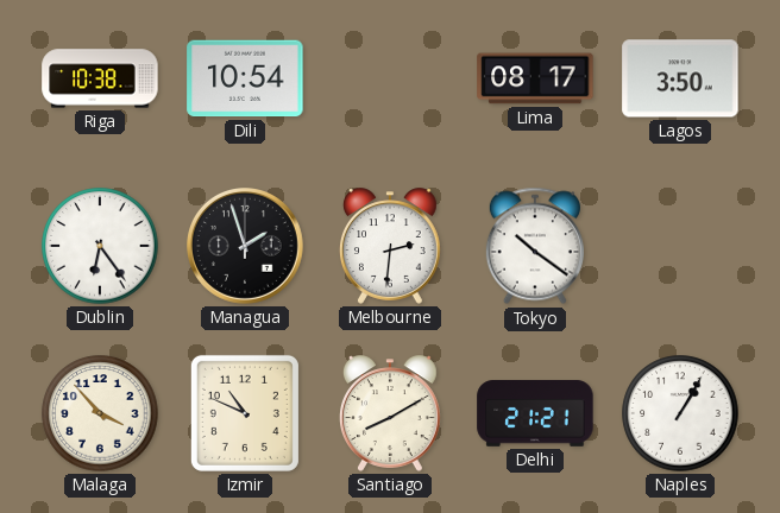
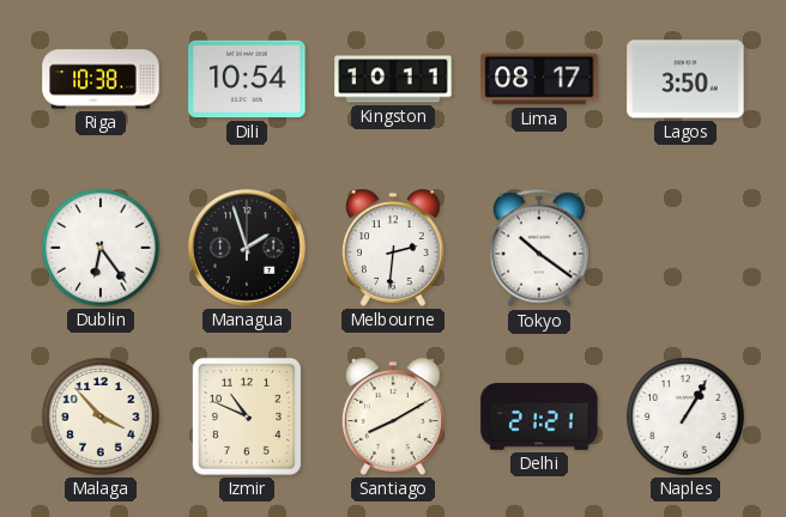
Kingston: none -> 10:11 (393, 79)
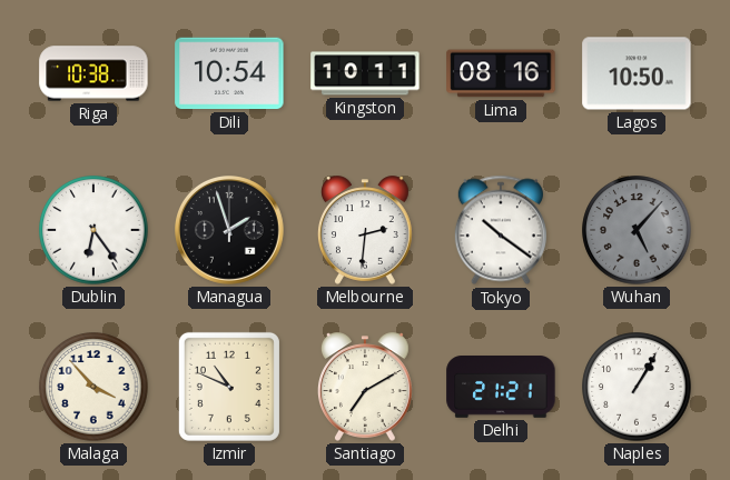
Lima: 08:17 -> 08:16 (501, 73)
Lagos: 3:50 -> 10:50 (637, 73)
Wuhan: none -> 5:07 (637, 230)
Santiago: 8:10 -> 7:10 (365, 387)
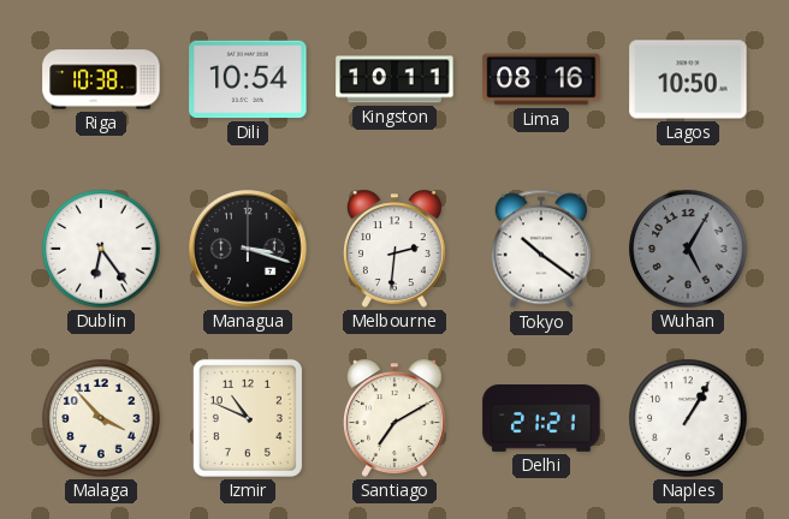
Managua: 1:57 -> 3:18 (249, 250)
Wuhan: 5:07 -> 5:05 (688, 249)
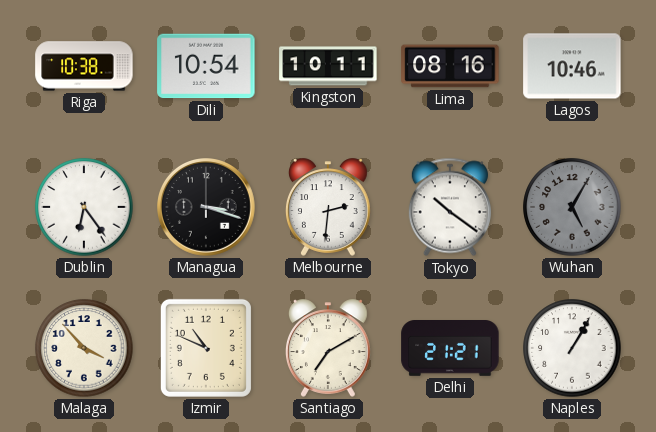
Lagos: 10:50 -> 10:46 (572, 66)
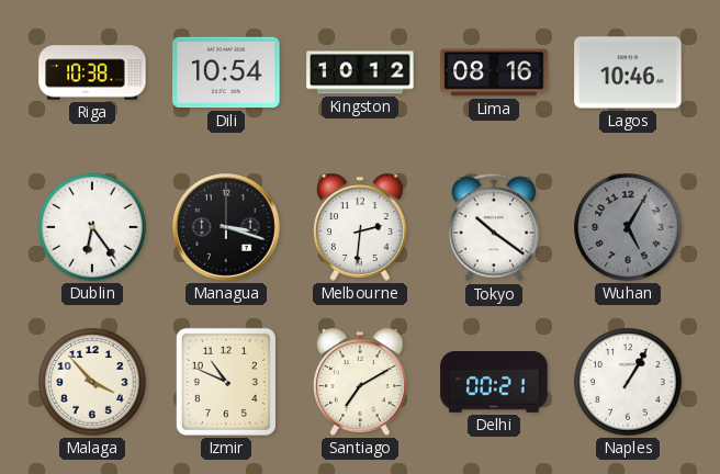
Kingston: 10:11 -> 10:12 (360, 72)
Delhi: 21:21 -> 00:21 (494, 383)
